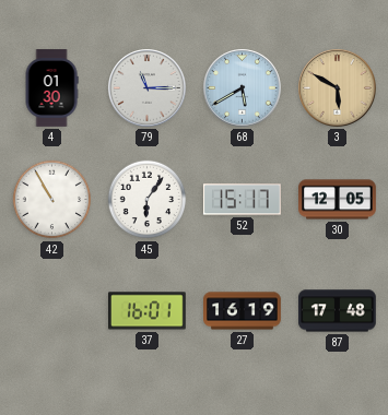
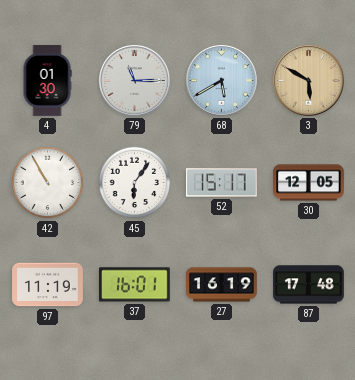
97: none -> 11:19 (48, 285)
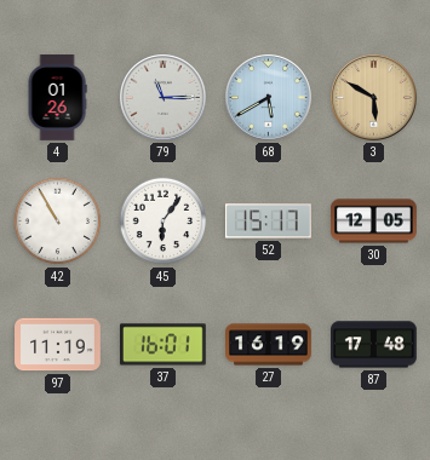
4: 01:30 -> 01:26 (57, 98)
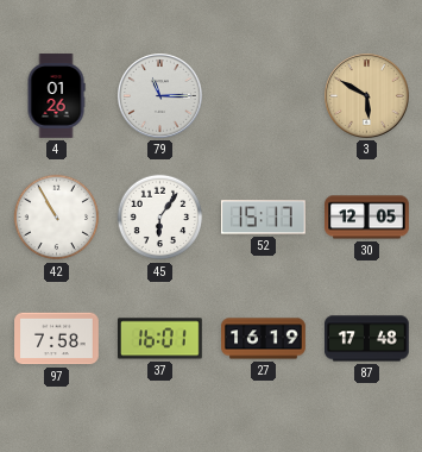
68: 5:40 -> none (269, 98)
97: 11:19 -> 7:58 (57, 339)
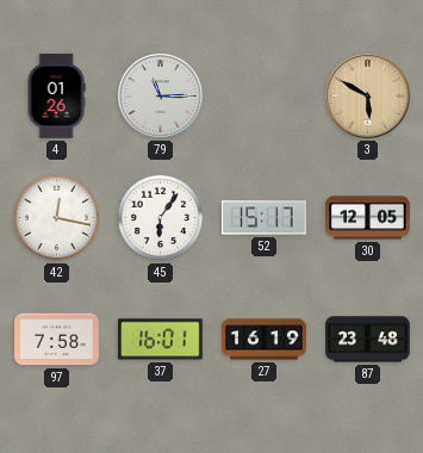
42: 10:55 -> 12:17 (57, 218)
87: 17:48 -> 23:48 (368, 340)
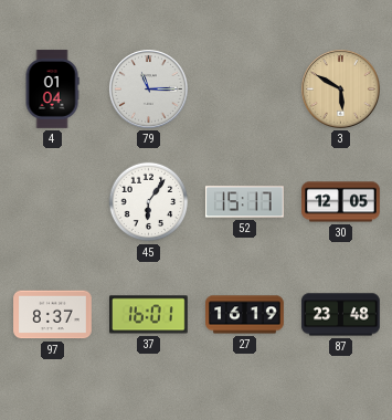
4: 01:26 -> 01:04 (52, 90)
42: 12:17 -> none (57, 218)
97: 7:58 -> 8:37 (53, 315)
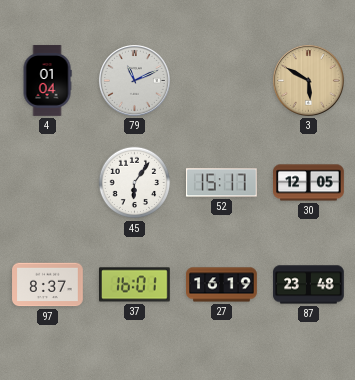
79: 11:15 -> 11:11 (135, 81)
